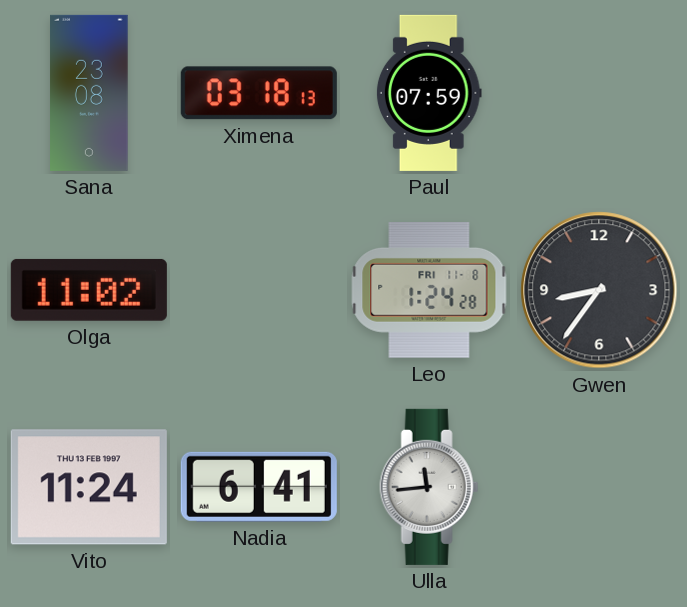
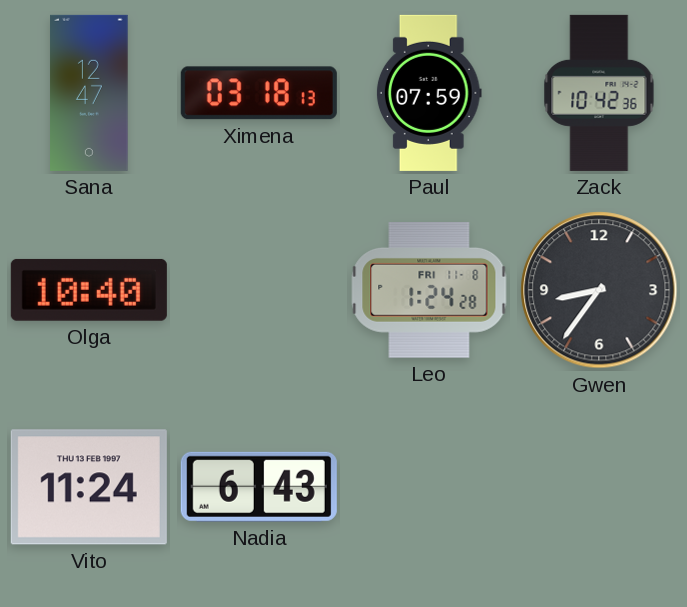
Sana: 23:08 -> 12:47 (89, 93)
Zack: none -> 10:42 (599, 93)
Olga: 11:02 -> 10:40 (89, 290)
Nadia: 6:41 -> 6:43 (259, 487)
Ulla: 11:44 -> none (429, 487)
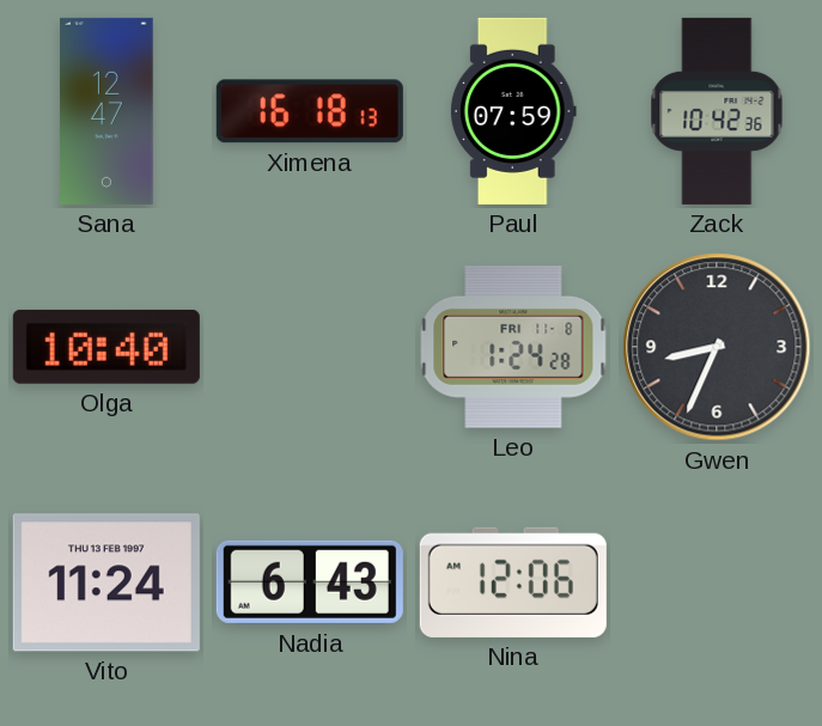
Ximena: 03:18 -> 16:18 (310, 111)
Gwen: 8:36 -> 8:34 (717, 347)
Nina: none -> 12:06 (513, 582)
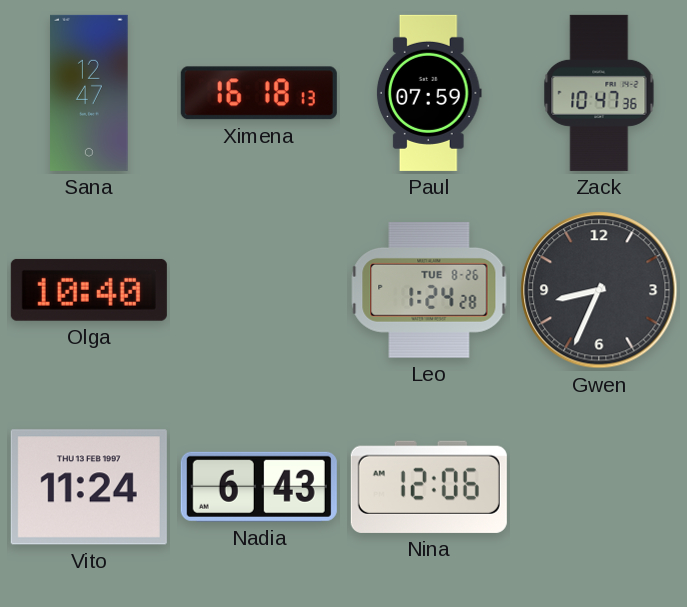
Zack: 10:42 -> 10:47 (599, 93)
Leo date: FRI 11-8 -> TUE 8-26 (429, 291)
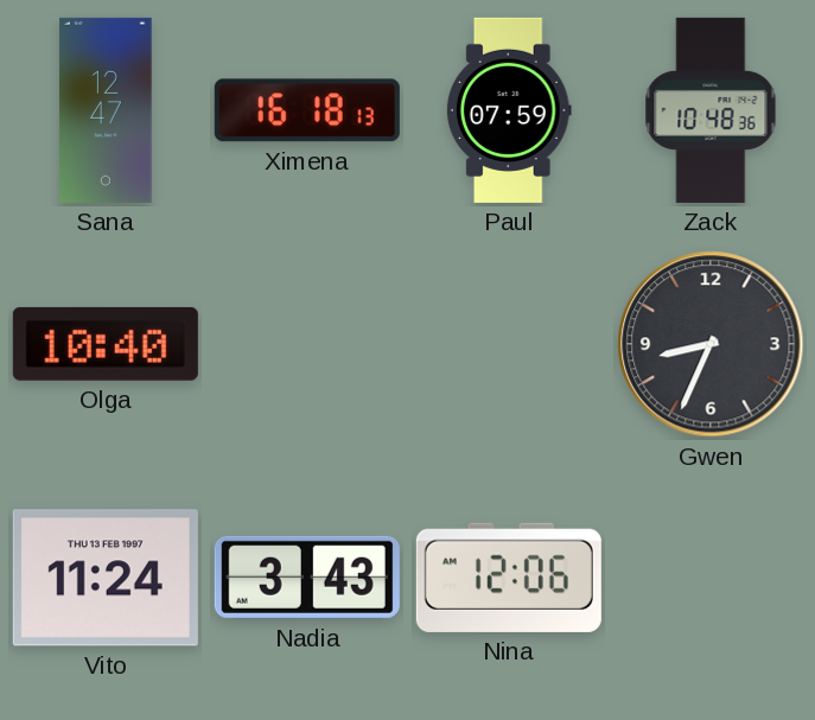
Zack: 10:47 -> 10:48 (711, 110)
Leo: 1:24 -> none (429, 291)
Nadia: 6:43 -> 3:43 (307, 578)
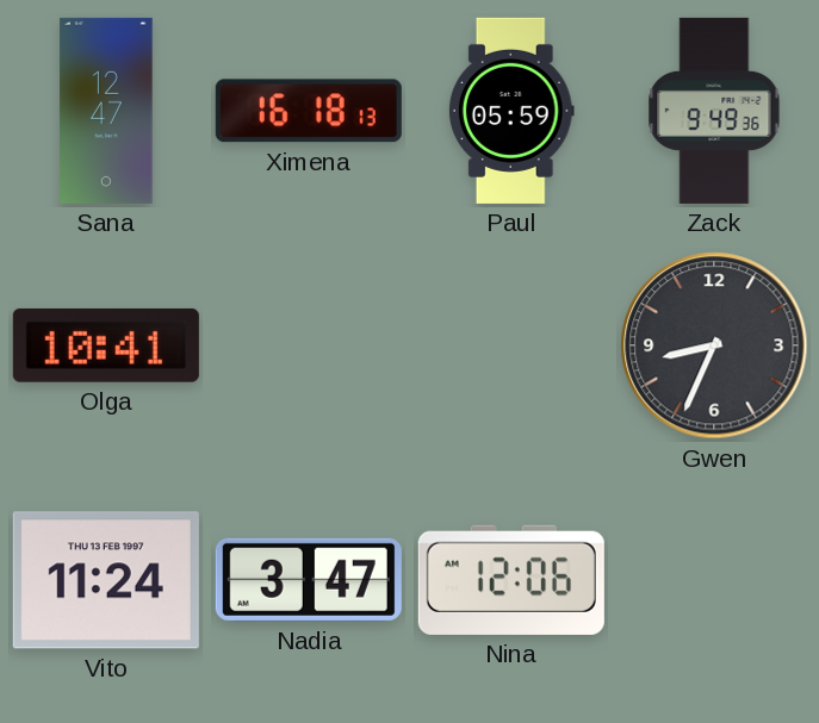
Paul: 07:59 -> 05:59 (511, 111)
Zack: 10:48 -> 9:49 (714, 111)
Olga: 10:40 -> 10:41 (106, 345)
Nadia: 3:43 -> 3:47 (309, 580)
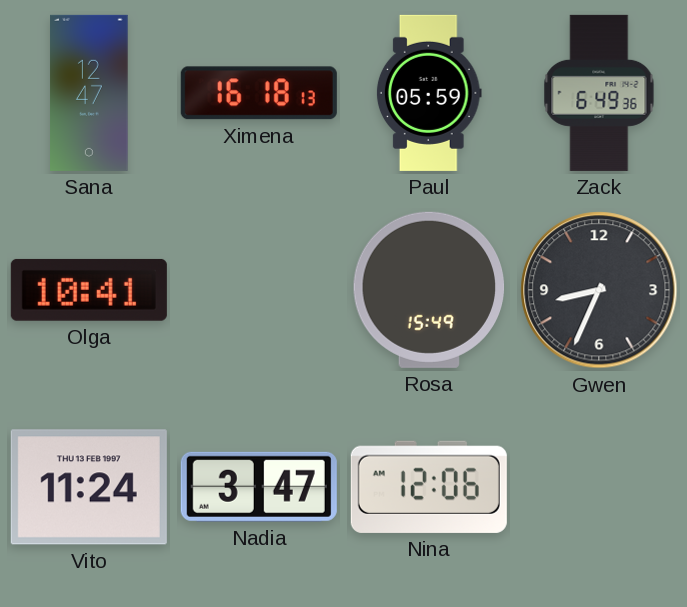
Zack: 9:49 -> 6:49 (599, 93)
Rosa: none -> 15:49 (429, 290)
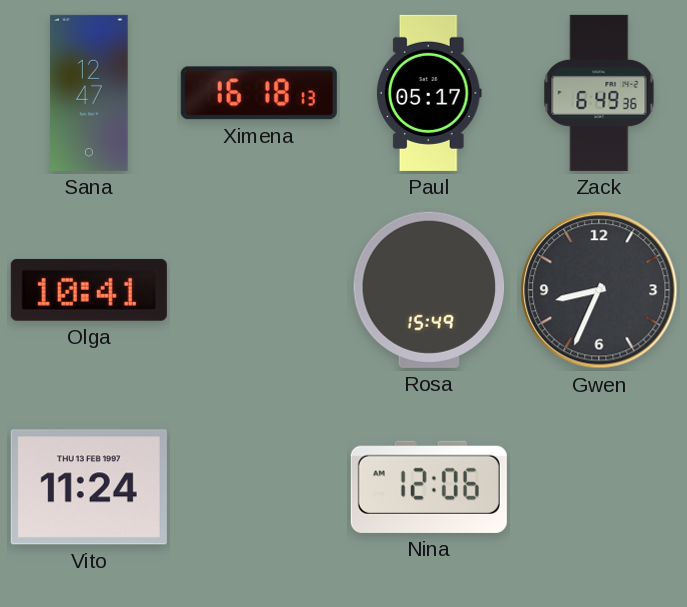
Paul: 05:59 -> 05:17 (429, 93)
Nadia: 3:47 -> none (259, 487)
